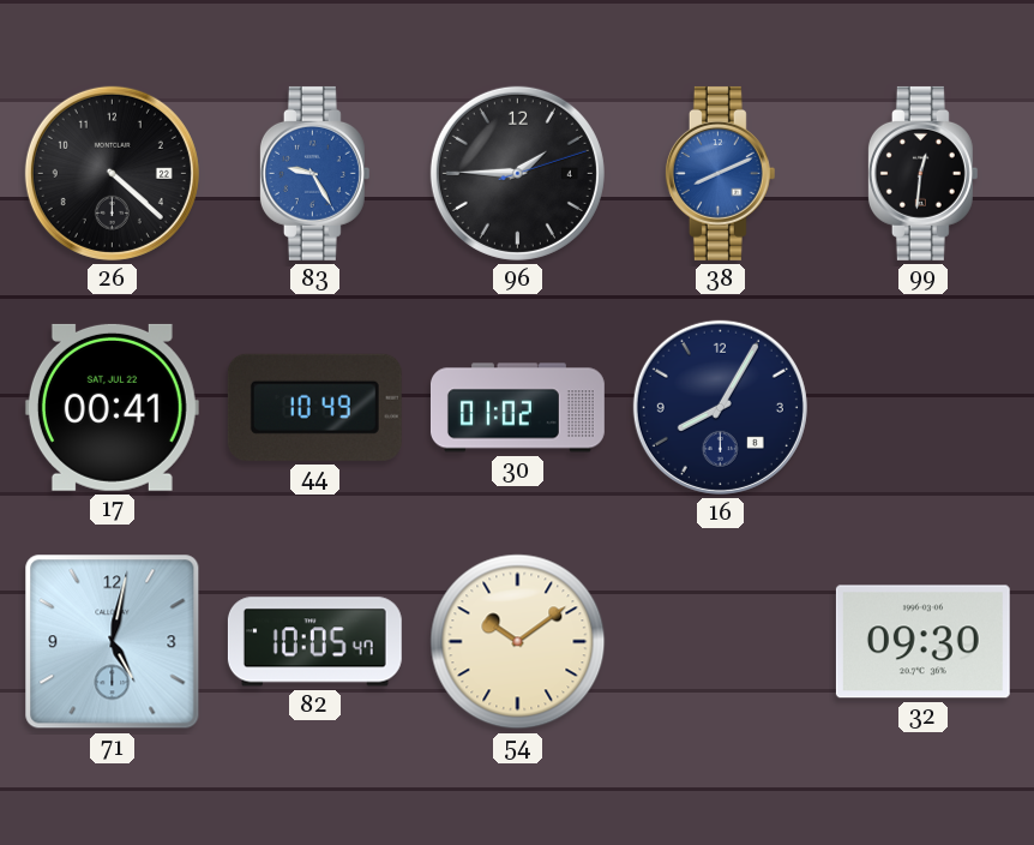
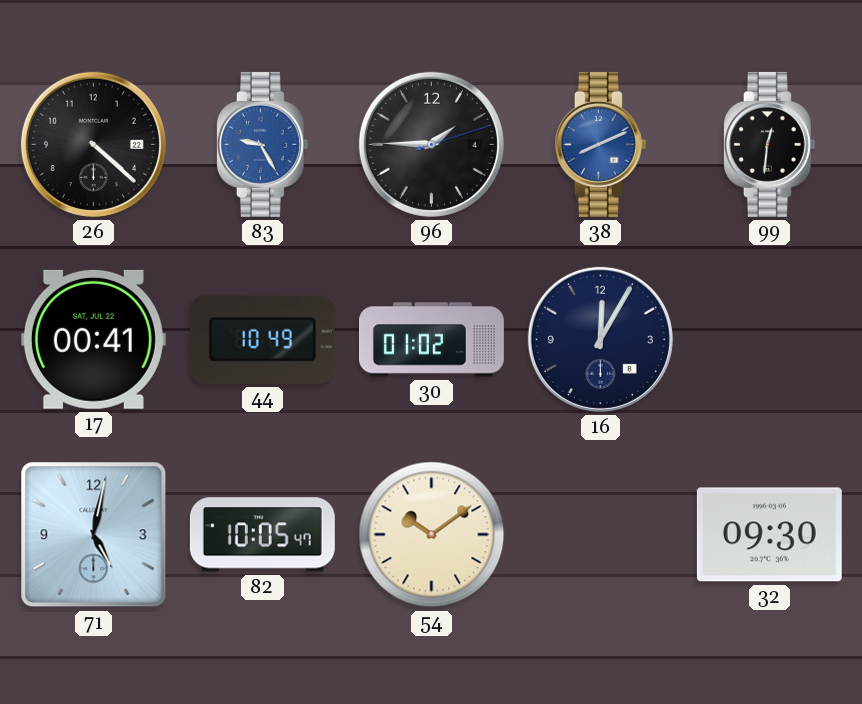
16: 8:05 -> 12:05 (600, 339)
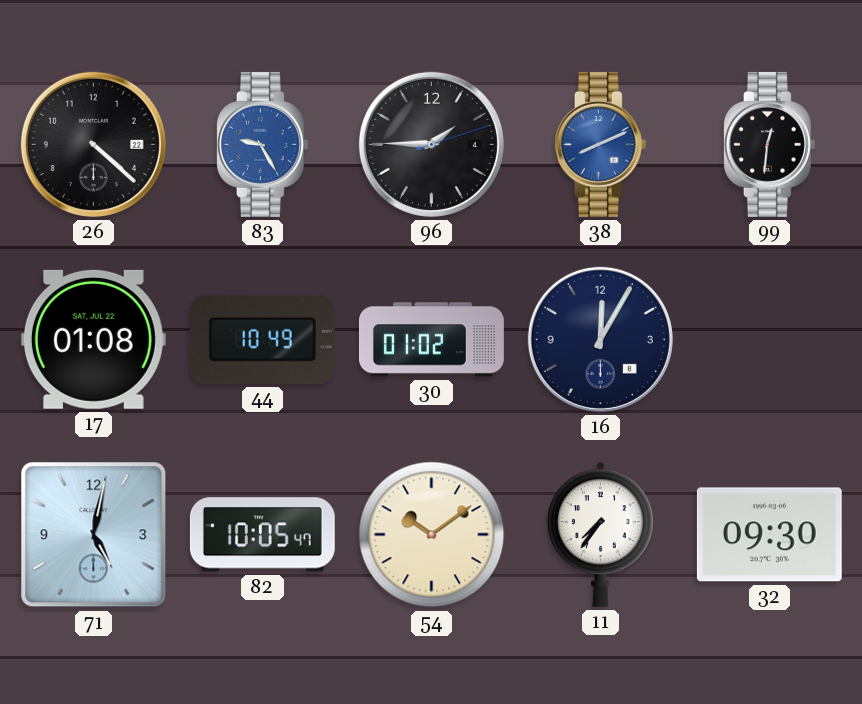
17: 00:41 -> 01:08 (93, 339)
11: none -> 7:36 (601, 534)
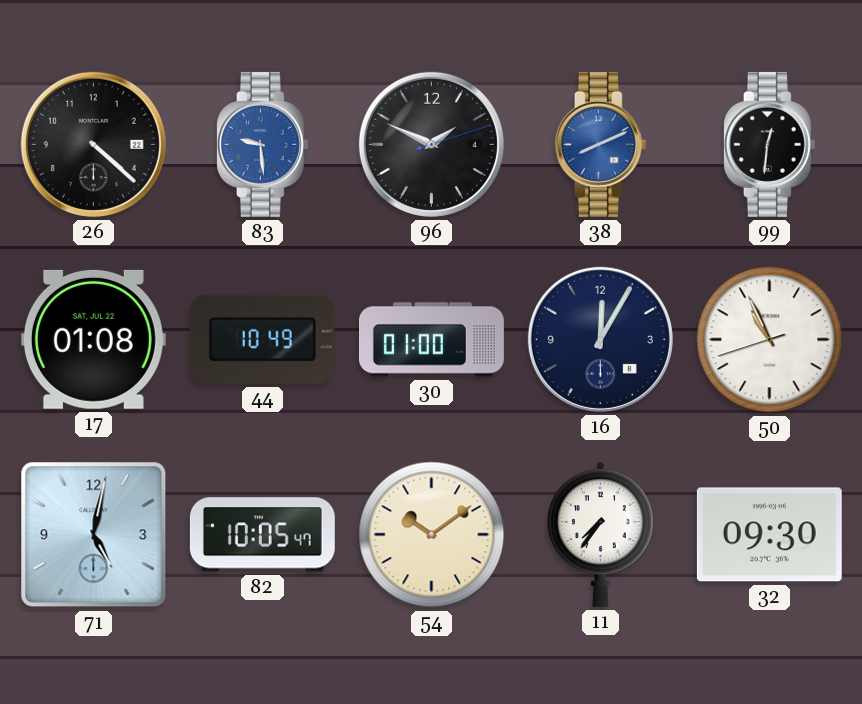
83: 9:25 -> 9:29 (262, 144)
96: 1:45 -> 1:49 (431, 144)
30: 01:02 -> 01:00 (431, 340)
50: none -> 10:55 (770, 340)
